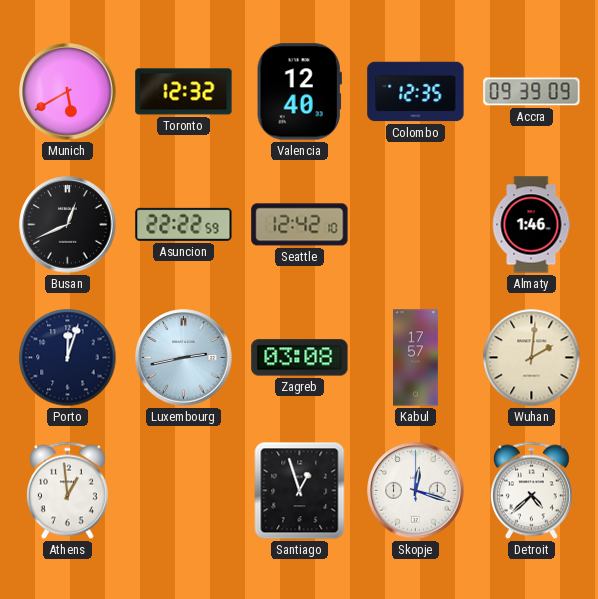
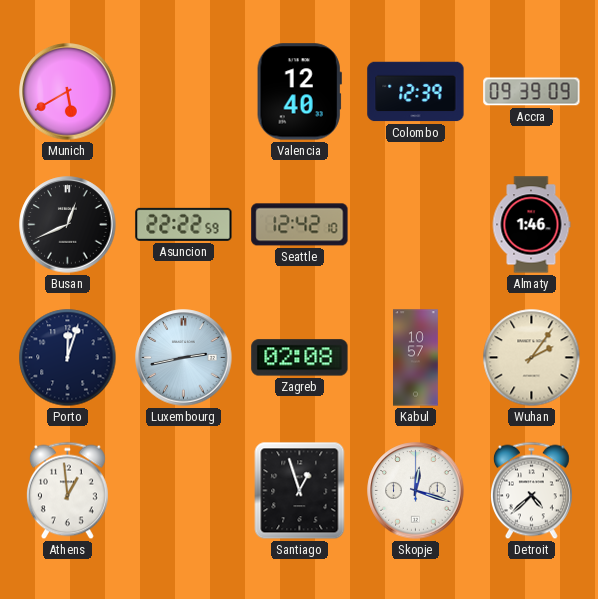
Toronto: 12:32 -> none (184, 92)
Colombo: 12:35 -> 12:39 (416, 92)
Zagreb: 03:08 -> 02:08 (300, 358)
Kabul: 17:57 -> 10:57 (416, 358)
Wuhan: 2:01 -> 2:06 (532, 358)
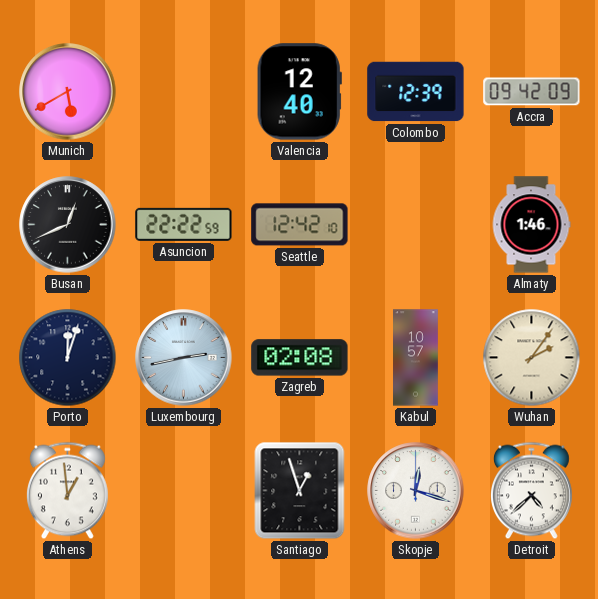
Accra: 09:39 -> 09:42 (532, 92)
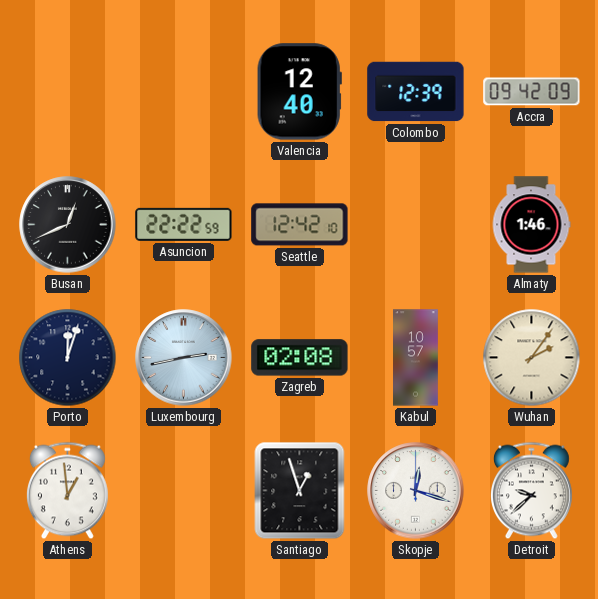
Munich: 5:40 -> none (68, 92)
Detroit: 4:38 -> 9:38 (531, 491)
